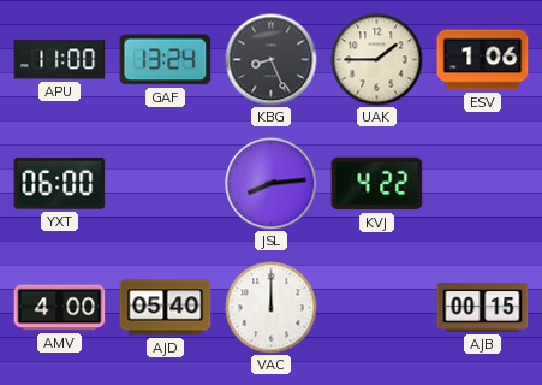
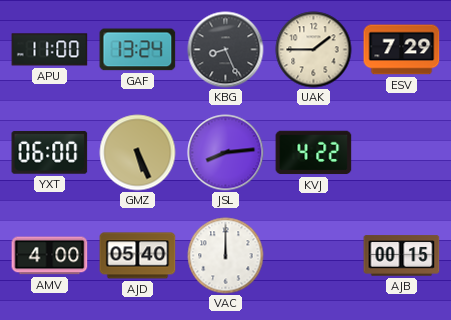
ESV: 1:06 -> 7:29 (402, 50)
GMZ: none -> 5:26 (138, 153)
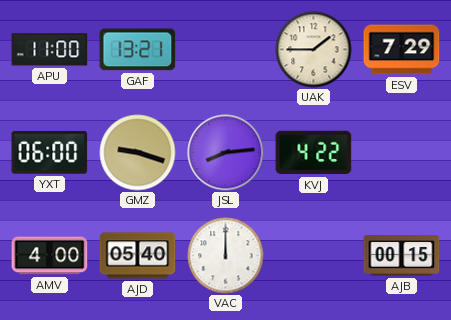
GAF: 13:24 -> 13:21 (138, 50)
KBG: 8:26 -> none (226, 50)
GMZ: 5:26 -> 9:18 (138, 153)
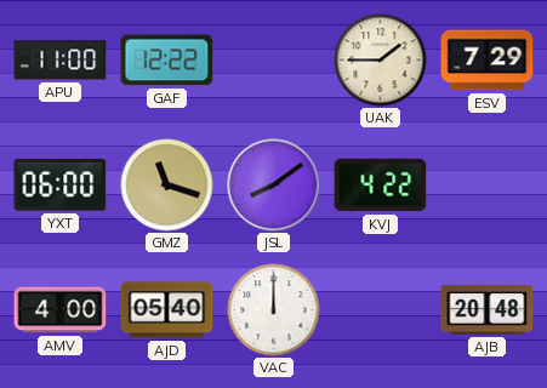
GAF: 13:21 -> 12:22 (167, 61)
GMZ: 9:18 -> 11:18 (167, 186)
JSL: 8:14 -> 8:09 (274, 186)
AJB: 00:15 -> 20:48 (488, 310)
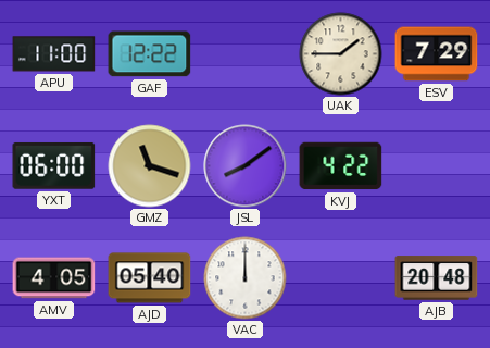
AMV: 4:00 -> 4:05 (54, 278)
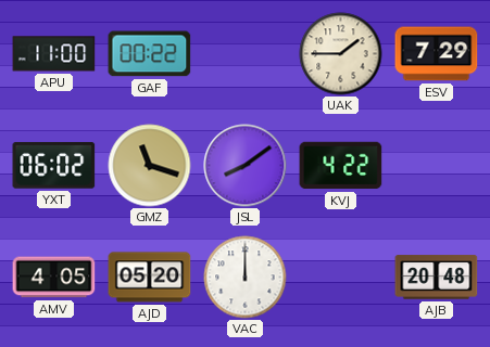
GAF: 12:22 -> 00:22 (150, 54)
YXT: 06:00 -> 06:02 (54, 165)
AJD: 05:40 -> 05:20 (150, 278)
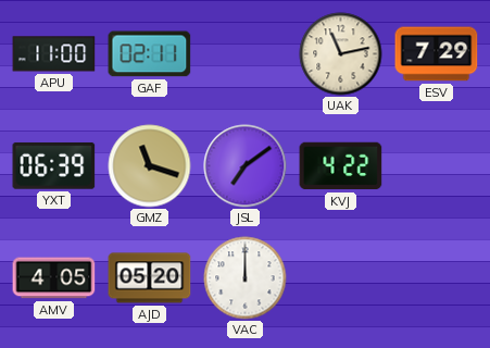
GAF: 00:22 -> 02:11 (150, 54)
UAK: 1:45 -> 11:13 (341, 54)
YXT: 06:02 -> 06:39 (54, 165)
JSL: 8:09 -> 7:09 (246, 166)
AJB: 20:48 -> none (437, 278)
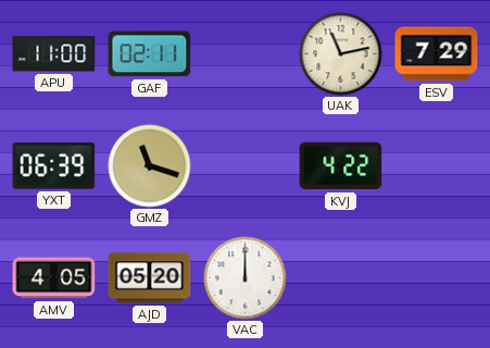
JSL: 7:09 -> none (246, 166)
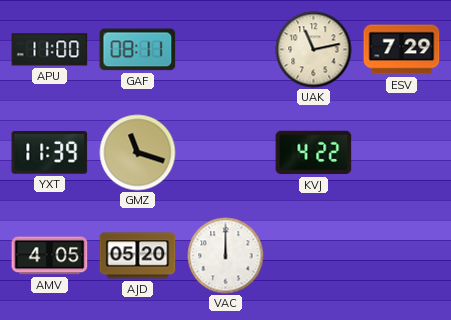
GAF: 02:11 -> 08:11 (138, 50)
YXT: 06:39 -> 11:39 (50, 152)
